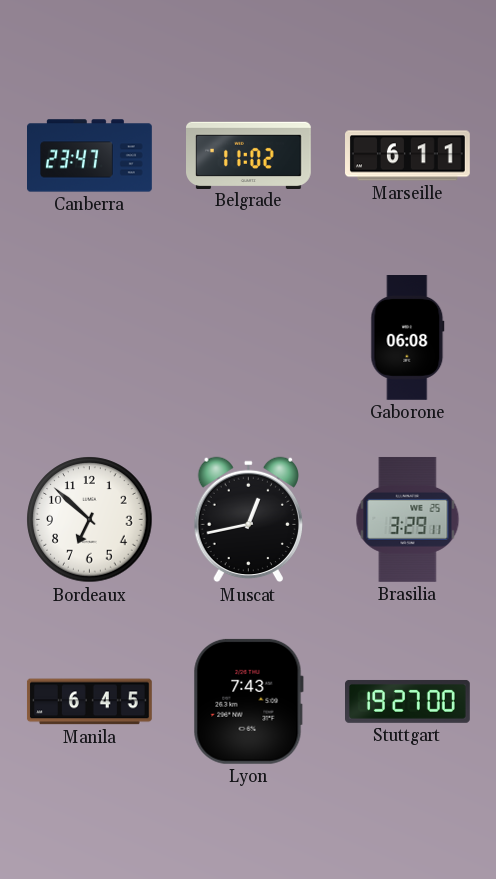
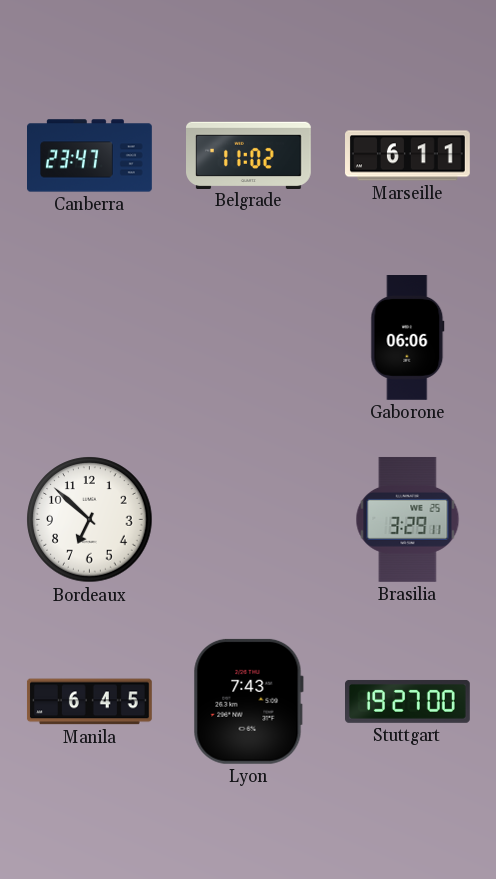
Gaborone: 06:08 -> 06:06 (408, 338)
Muscat: 12:43 -> none (248, 520)
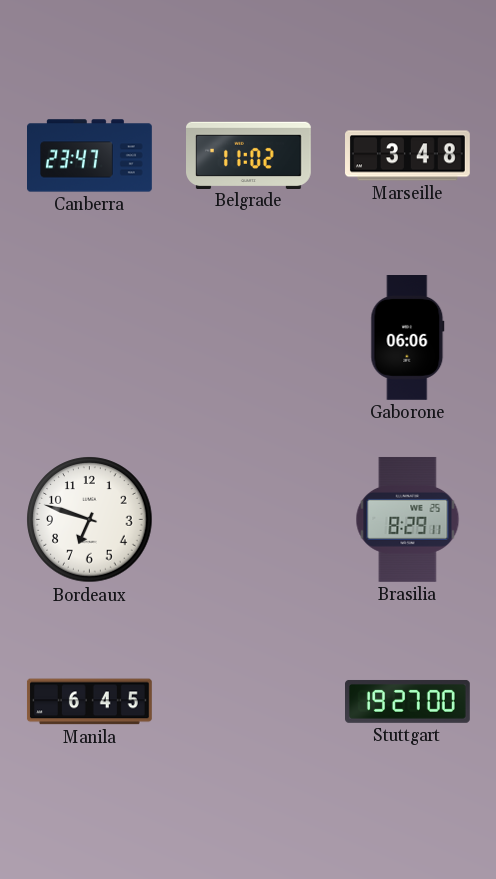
Marseille: 6:11 -> 3:48 (408, 156)
Bordeaux: 6:52 -> 6:48 (90, 520)
Brasilia: 3:29 -> 8:29 (408, 519)
Lyon: 7:43 -> none (248, 701)
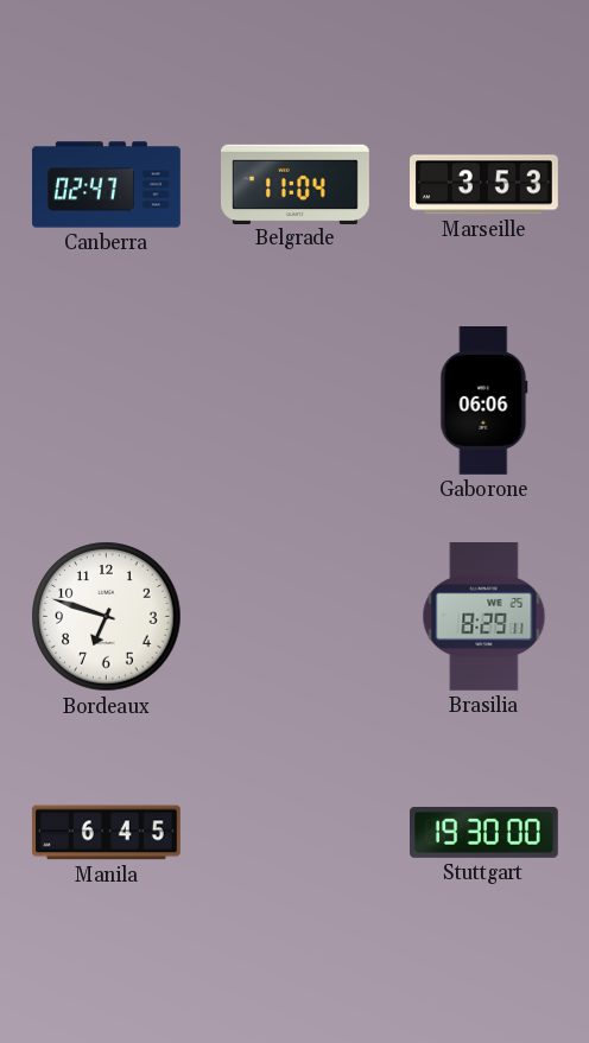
Canberra: 23:47 -> 02:47 (107, 185)
Belgrade: 11:02 -> 11:04 (296, 184)
Marseille: 3:48 -> 3:53 (484, 185)
Stuttgart: 19:27 -> 19:30 (484, 832)
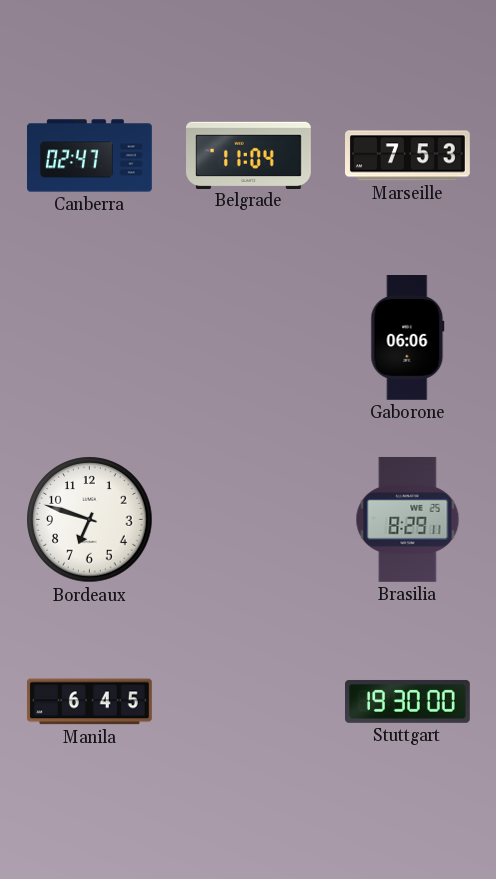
Marseille: 3:53 -> 7:53 (408, 156)
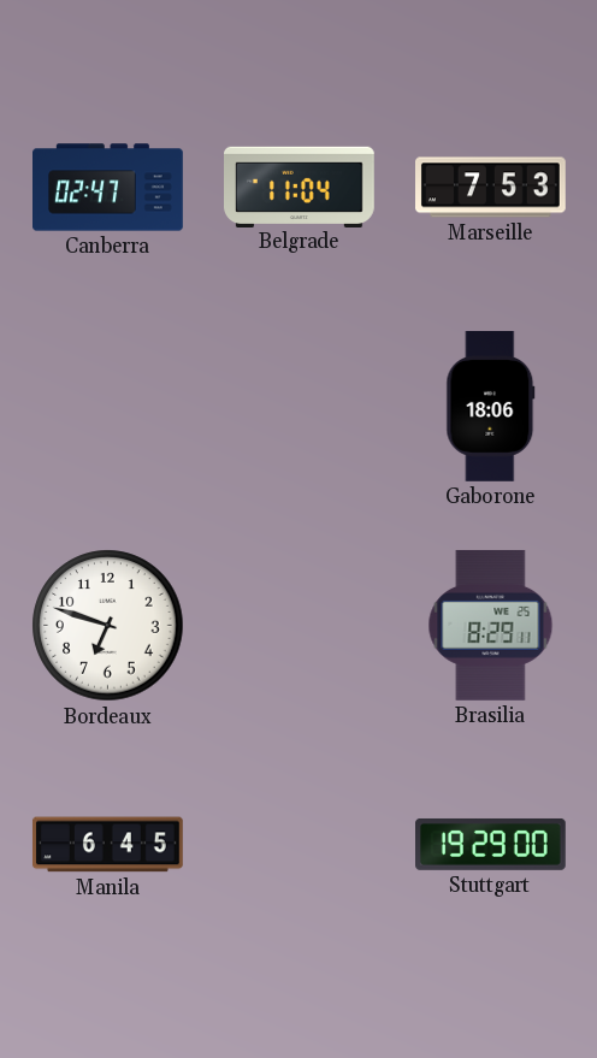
Gaborone: 06:06 -> 18:06 (491, 407)
Stuttgart: 19:30 -> 19:29 (491, 844)
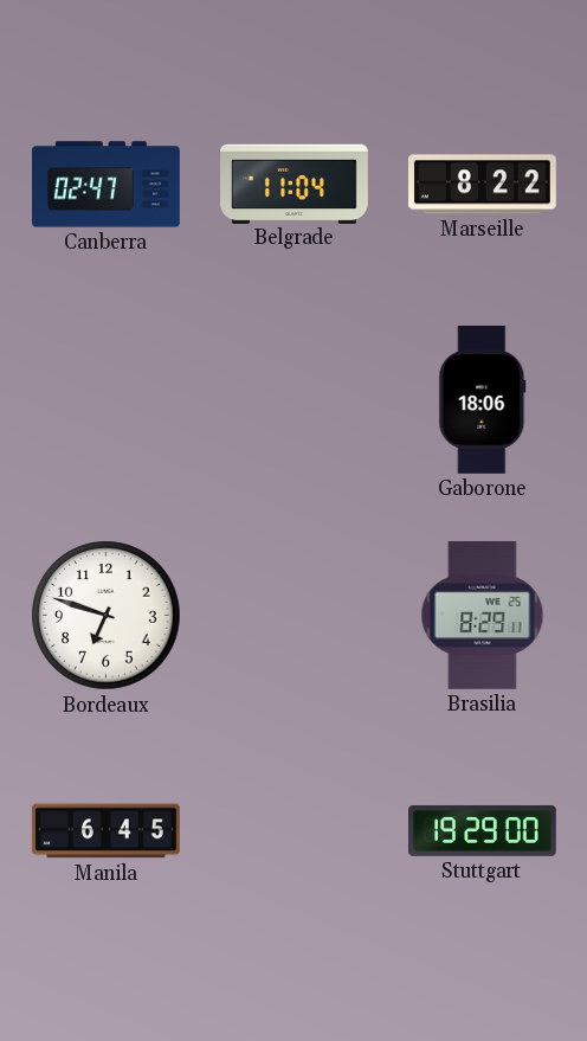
Marseille: 7:53 -> 8:22 (483, 185)
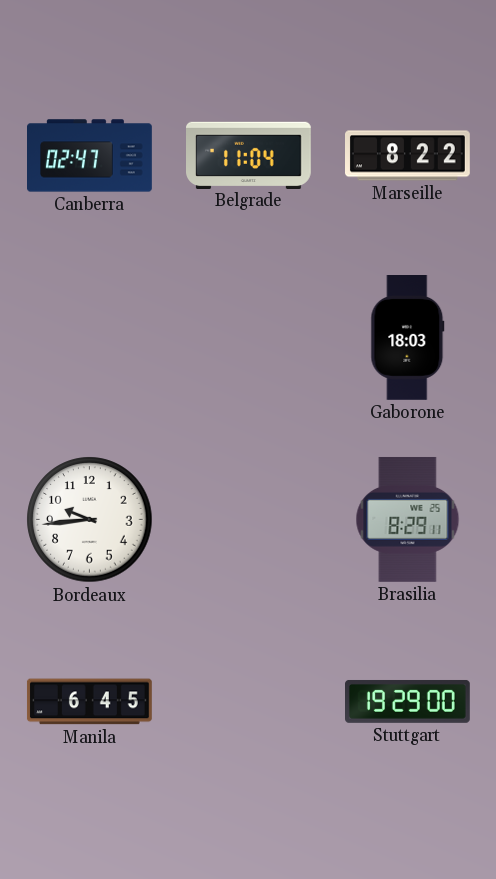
Gaborone: 18:06 -> 18:03 (408, 338)
Bordeaux: 6:48 -> 9:44 (90, 520)
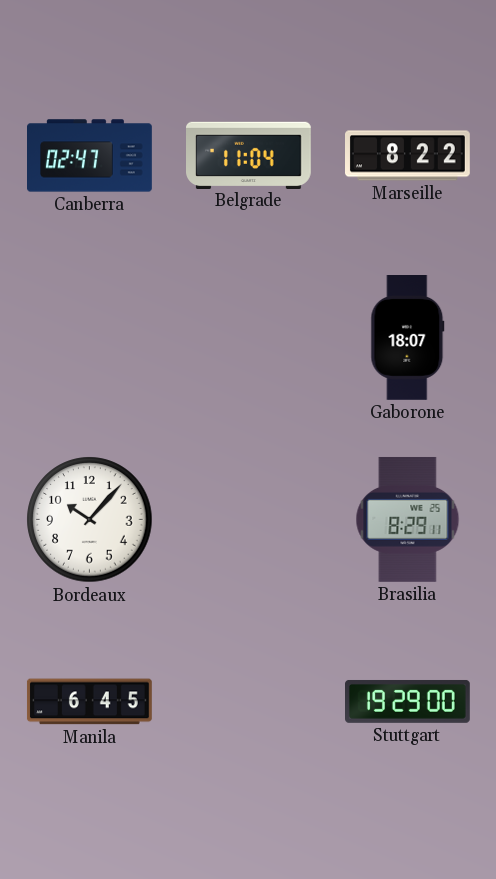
Gaborone: 18:03 -> 18:07 (408, 338)
Bordeaux: 9:44 -> 10:07 (90, 520)
